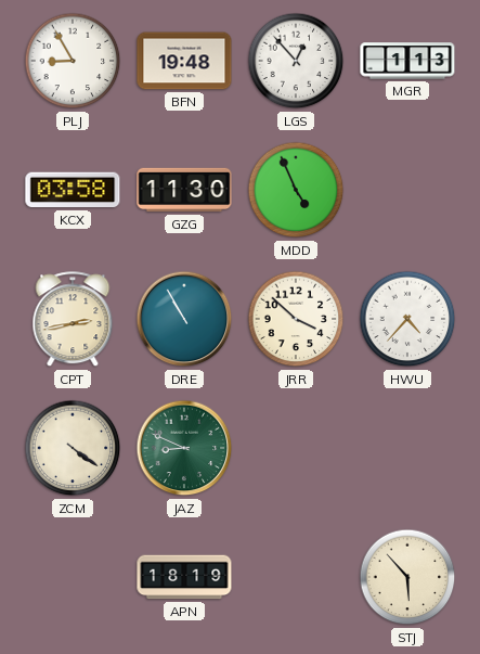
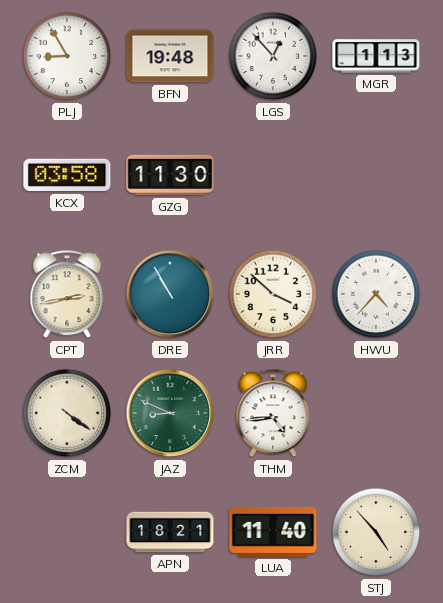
MDD: 4:56 -> none (296, 190)
THM: none -> 4:44 (273, 414)
APN: 18:19 -> 18:21 (170, 532)
LUA: none -> 11:40 (273, 532)
STJ: 5:53 -> 4:53 (376, 532)
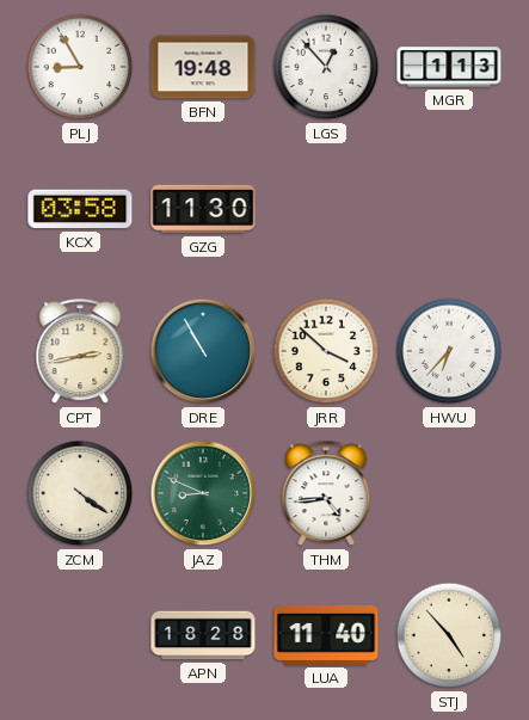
HWU: 4:37 -> 6:37 (449, 351)
APN: 18:21 -> 18:28 (203, 635)
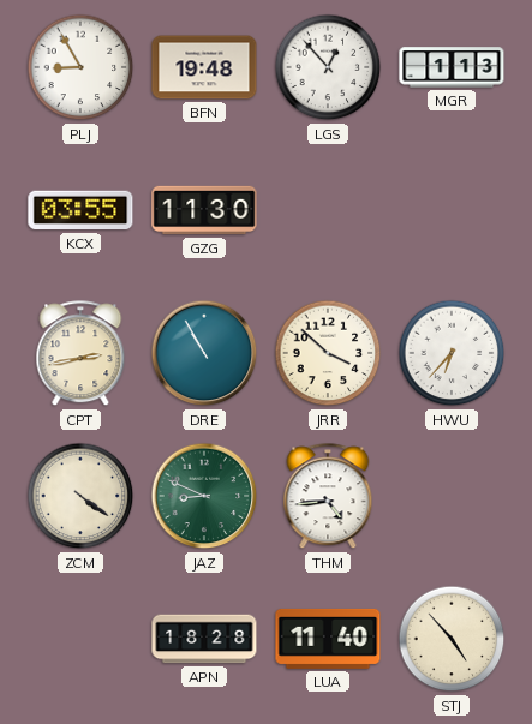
KCX: 03:58 -> 03:55 (80, 210)
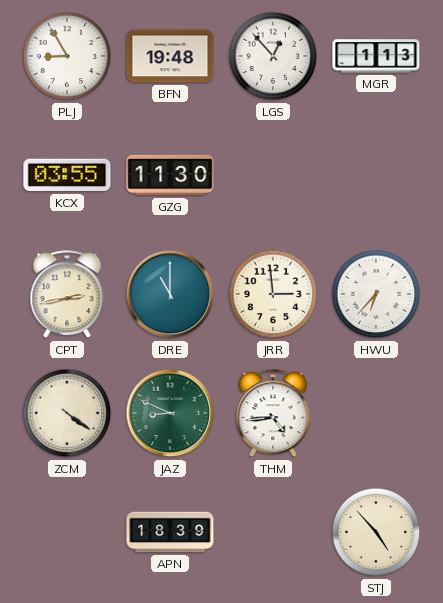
DRE: 10:55 -> 11:00 (170, 294)
JRR: 3:52 -> 2:59 (273, 294)
APN: 18:28 -> 18:39 (170, 532)
LUA: 11:40 -> none (328, 639)
